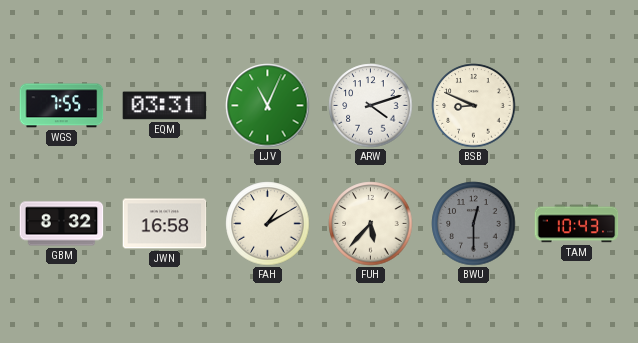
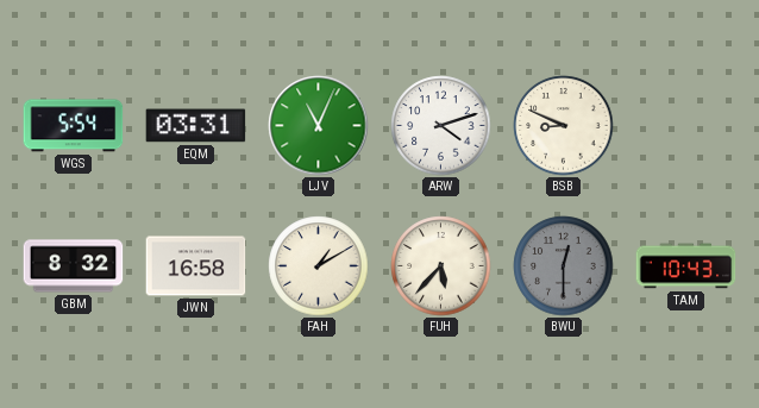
WGS: 7:55 -> 5:54 (74, 126)
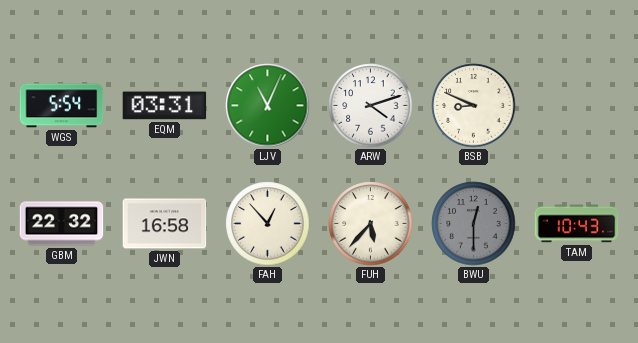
GBM: 8:32 -> 22:32 (62, 224)
FAH: 1:10 -> 12:53 (268, 224)
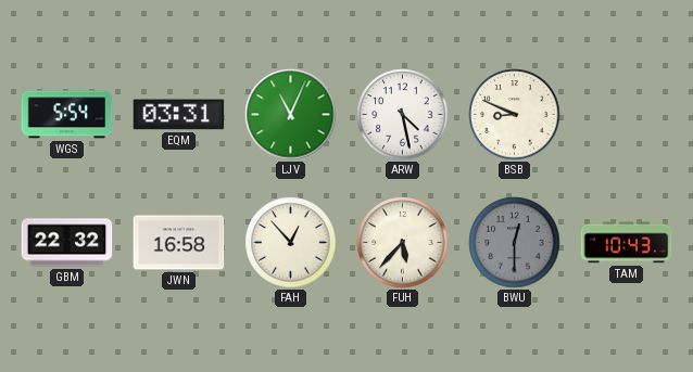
ARW: 4:12 -> 4:28 (403, 115)
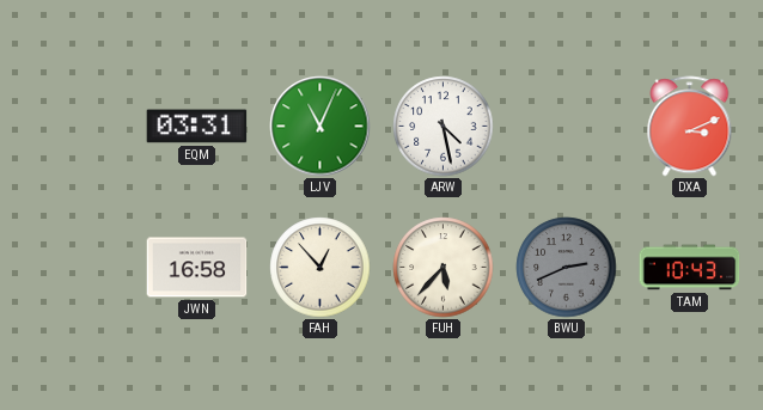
WGS: 5:54 -> none (67, 115)
BSB: 8:49 -> none (515, 115)
DXA: none -> 3:11 (690, 127)
GBM: 22:32 -> none (67, 243)
BWU: 12:30 -> 2:41 (567, 268)
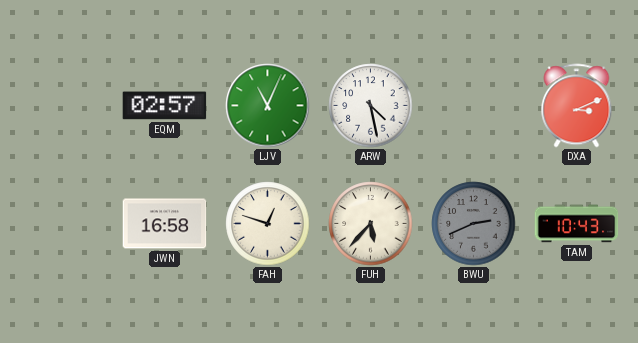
EQM: 03:31 -> 02:57 (165, 106)
FAH: 12:53 -> 12:48 (268, 224)
